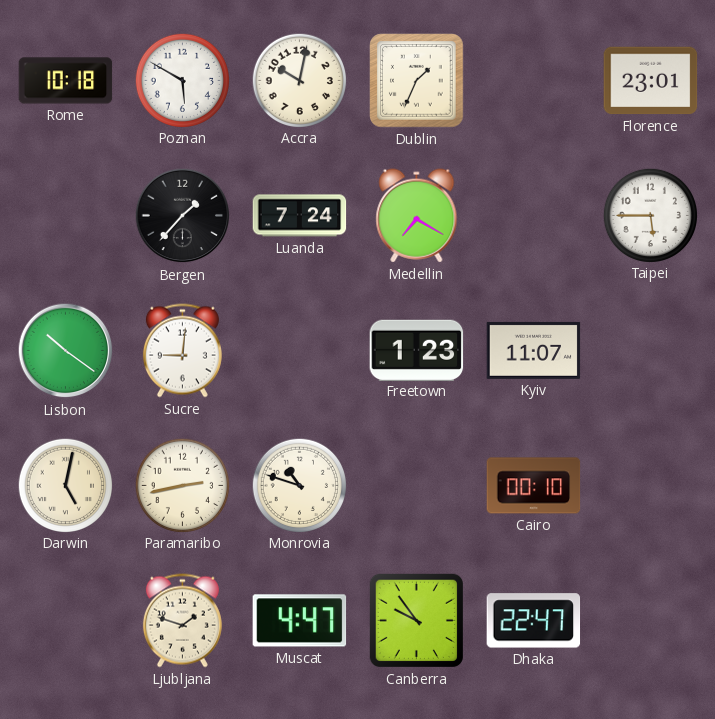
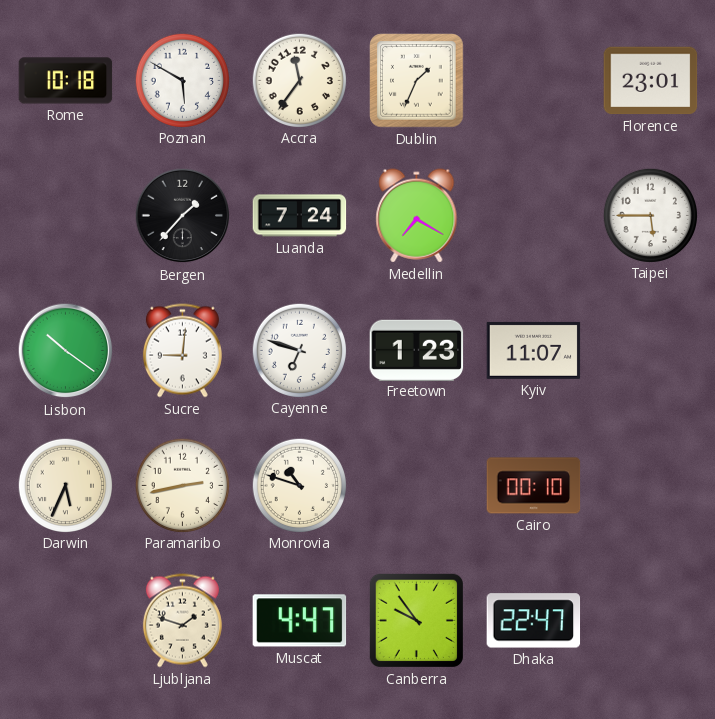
Accra: 10:02 -> 11:36 (299, 80)
Cayenne: none -> 6:48 (299, 350)
Darwin: 5:02 -> 5:34 (65, 485)
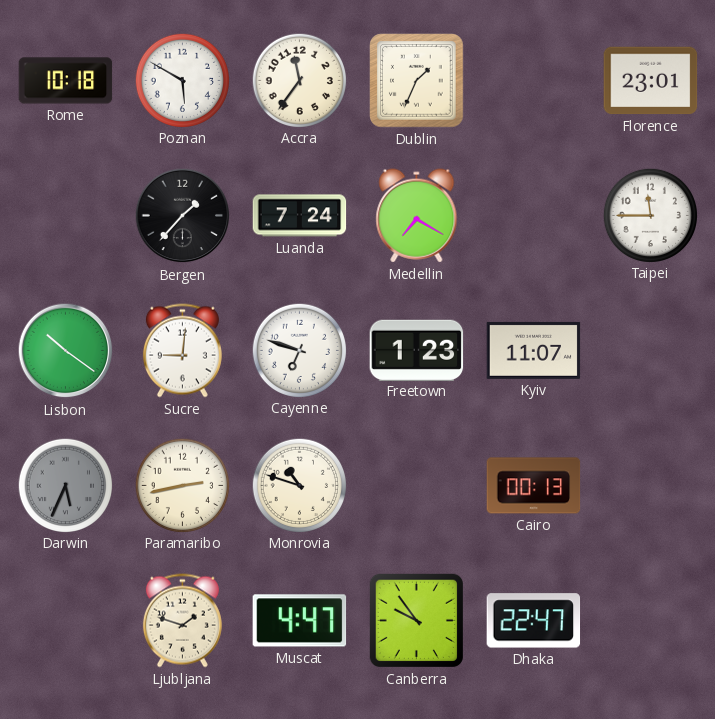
Taipei: 5:45 -> 11:45 (650, 215)
Darwin dial: cream -> grey (65, 485)
Cairo: 00:10 -> 00:13 (534, 486)
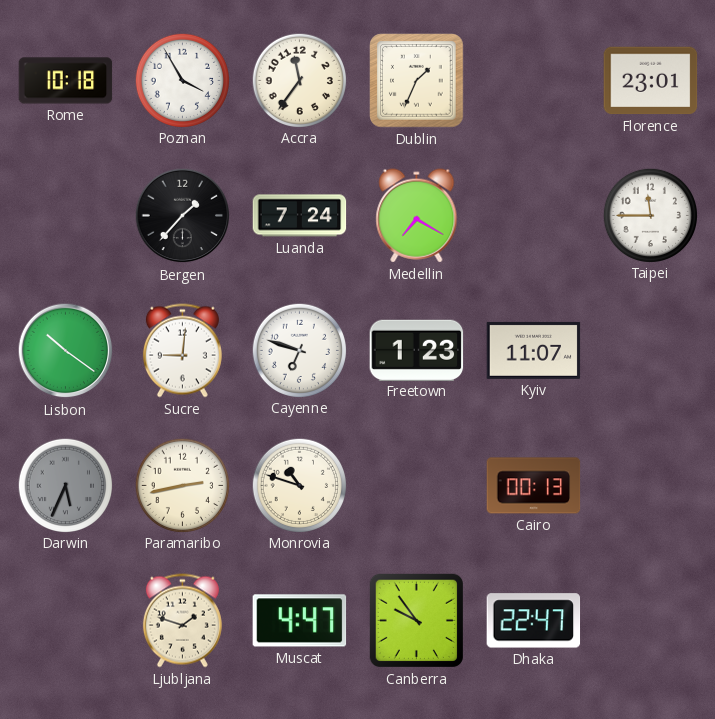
Poznan: 5:50 -> 3:55 (182, 80)
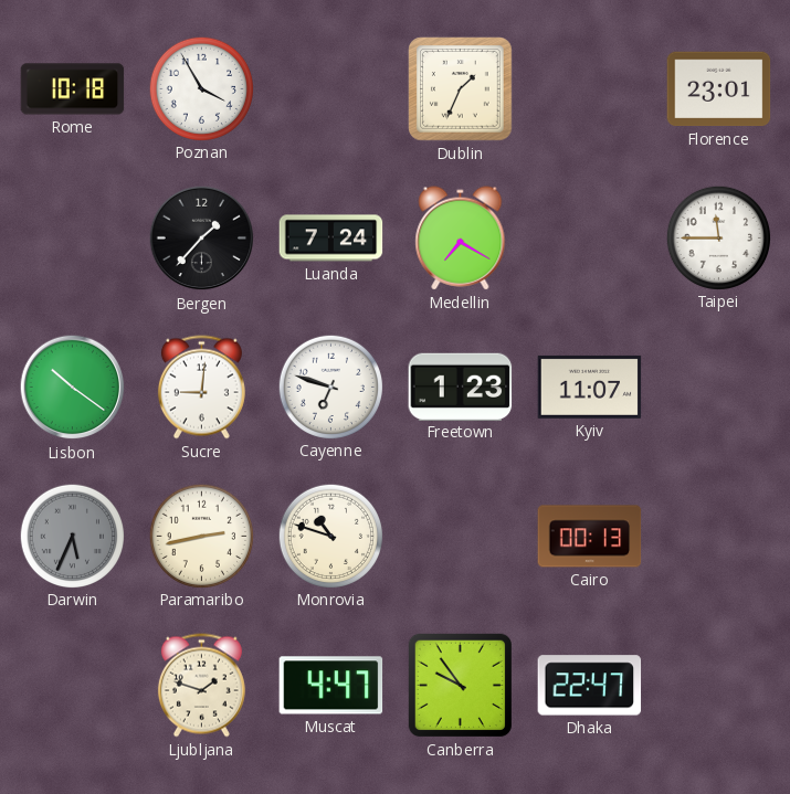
Accra: 11:36 -> none (299, 80)
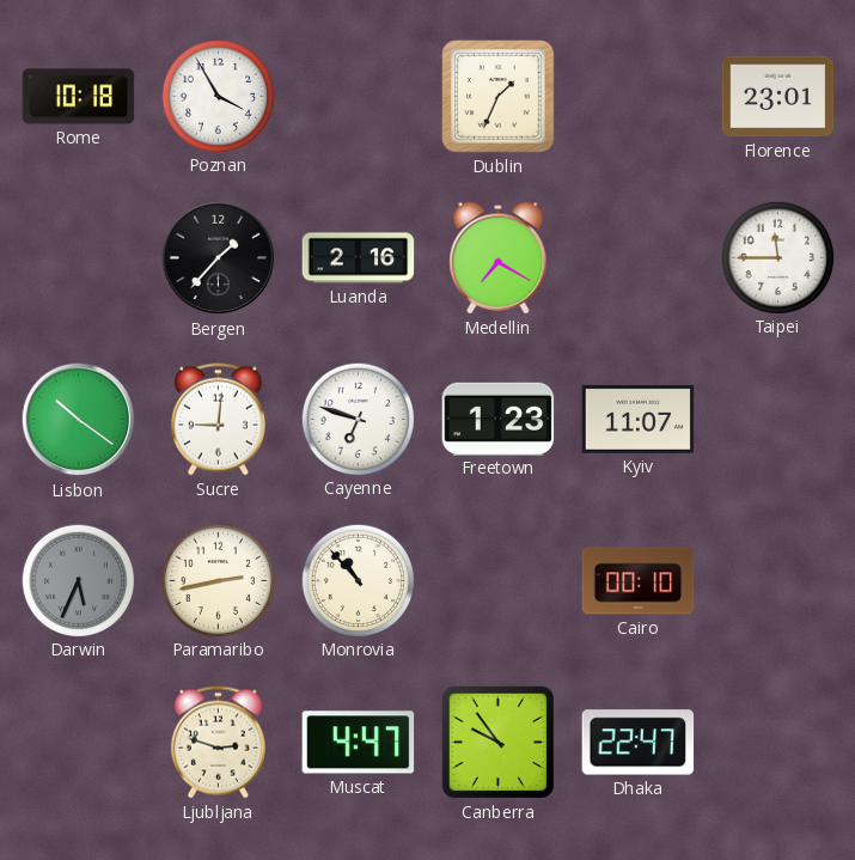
Luanda: 7:24 -> 2:16 (359, 258)
Monrovia: 10:48 -> 10:53 (358, 580)
Cairo: 00:13 -> 00:10 (639, 581)
Ljubljana: 1:48 -> 2:48 (218, 743)
